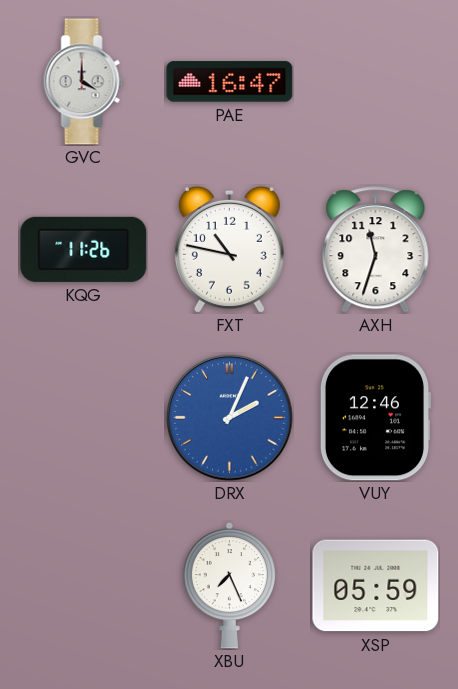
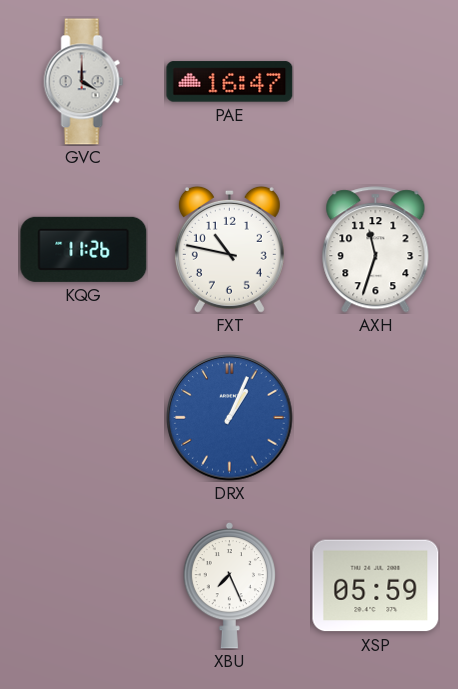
DRX: 2:04 -> 1:04 (230, 418)
VUY: 12:46 -> none (374, 418)
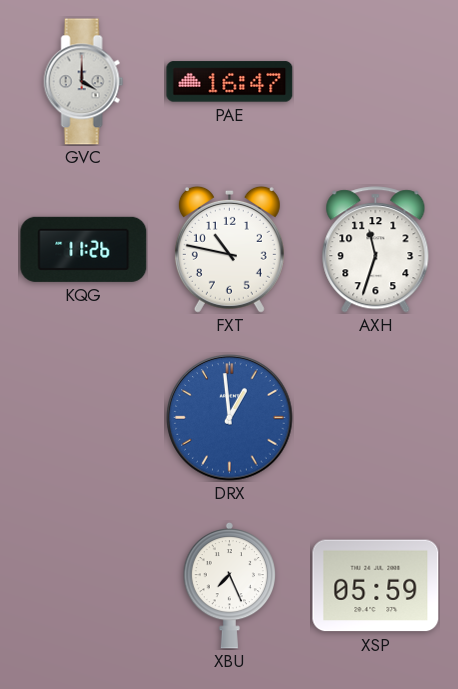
DRX: 1:04 -> 12:59 (230, 418)
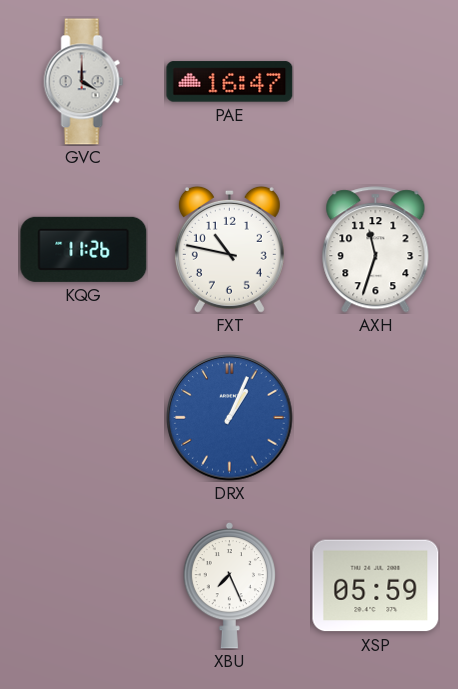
DRX: 12:59 -> 1:04 (230, 418)
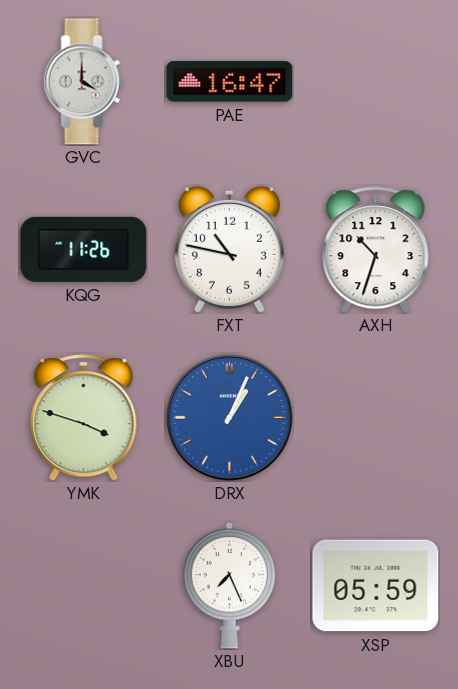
AXH: 11:33 -> 10:33 (376, 250)
YMK: none -> 3:48 (84, 418)
